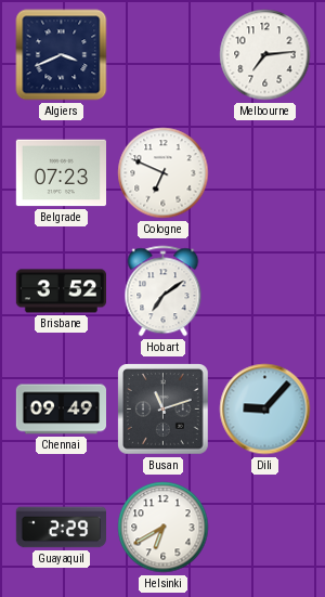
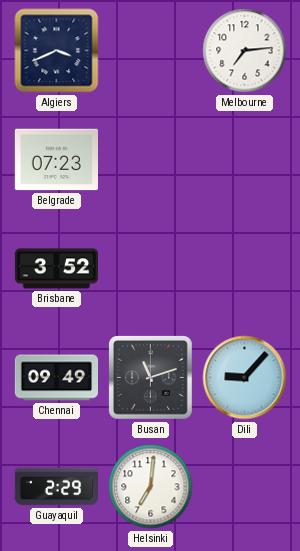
Cologne: 6:49 -> none (164, 173)
Hobart: 7:09 -> none (164, 291)
Helsinki: 6:40 -> 7:01 (151, 487)
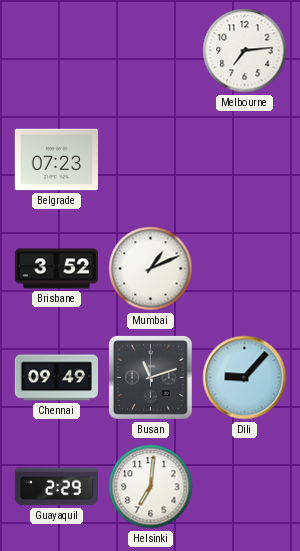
Algiers: 3:41 -> none (57, 51)
Mumbai: none -> 1:11 (151, 269)
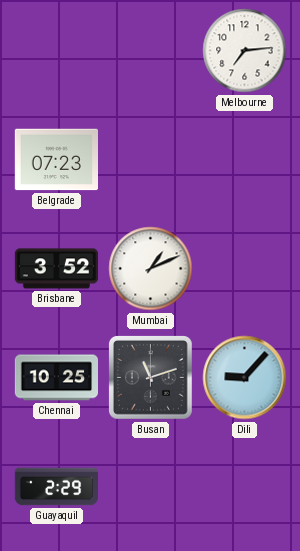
Chennai: 09:49 -> 10:25 (57, 378)
Helsinki: 7:01 -> none (151, 487)
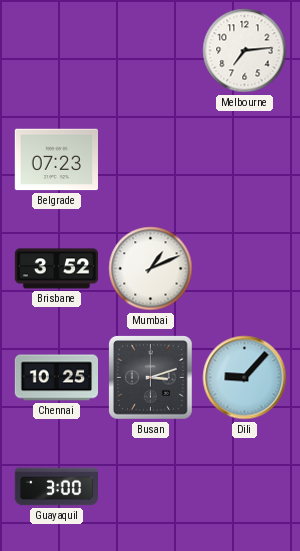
Busan: 11:12 -> 3:12 (151, 378)
Guayaquil: 2:29 -> 3:00 (56, 487)
